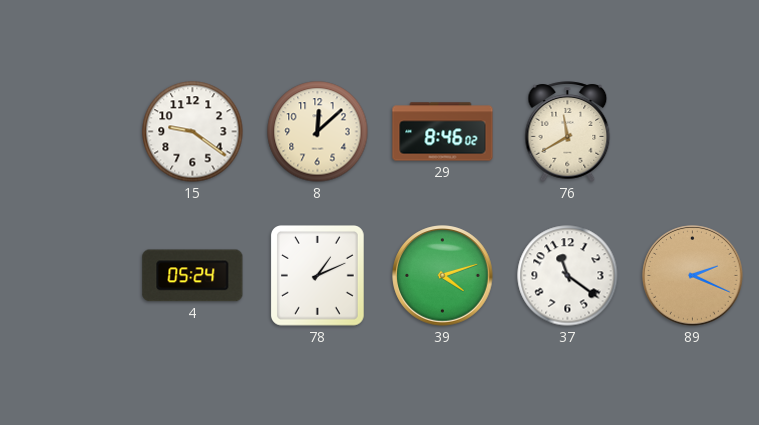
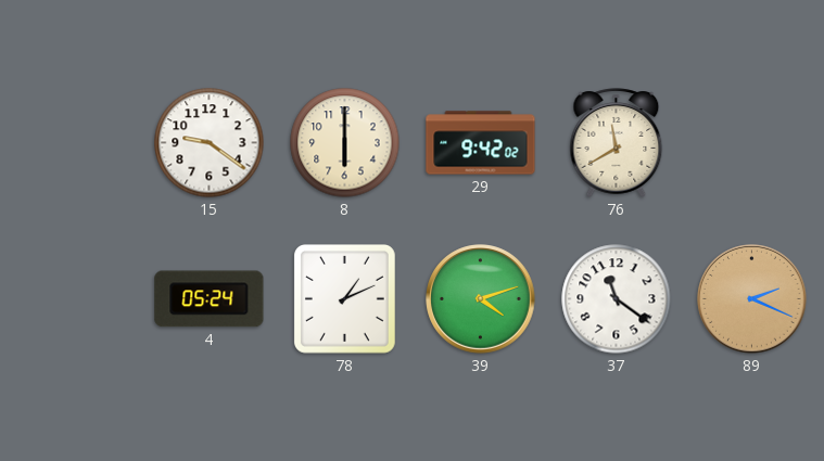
8: 12:08 -> 6:00 (345, 143)
29: 8:46 -> 9:42 (481, 143)
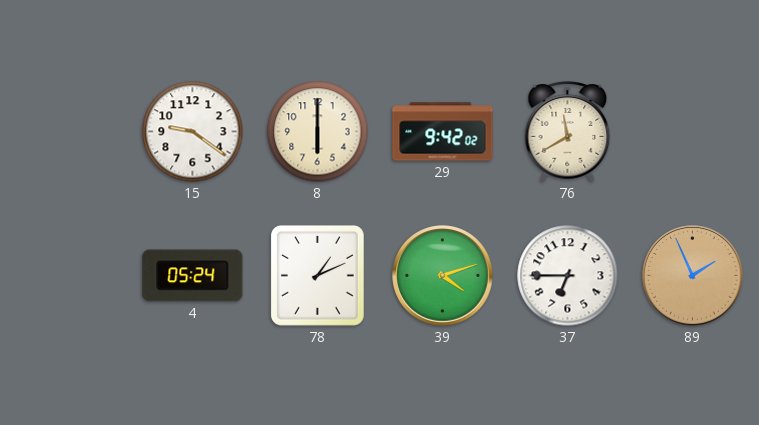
37: 11:21 -> 6:45 (568, 276)
89: 2:19 -> 1:56 (693, 276)
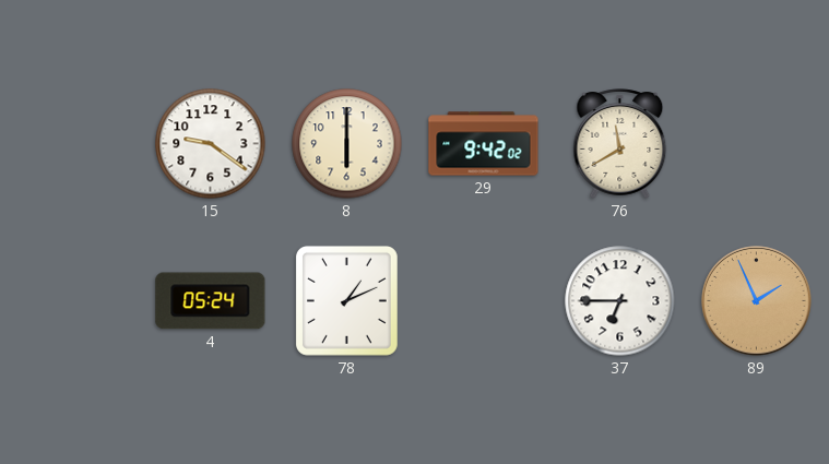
39: 4:12 -> none (443, 276)
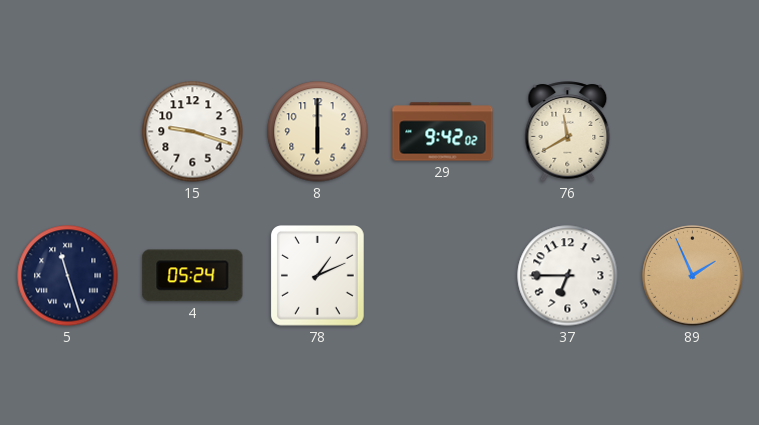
15: 9:21 -> 9:18 (193, 132)
5: none -> 11:27 (68, 276)
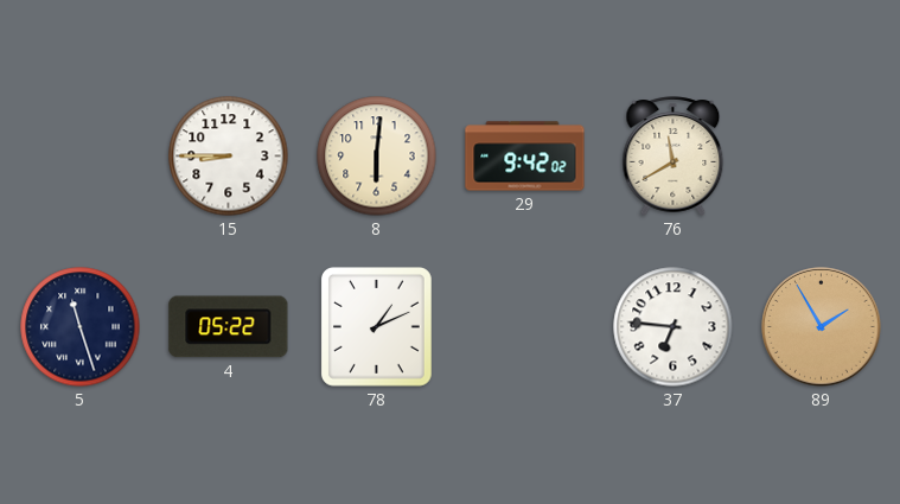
15: 9:18 -> 8:45 (229, 157)
8: 6:00 -> 6:01 (377, 157)
4: 05:24 -> 05:22 (229, 327)
37: 6:45 -> 6:46 (674, 327)
89: 1:56 -> 1:55 (822, 327)
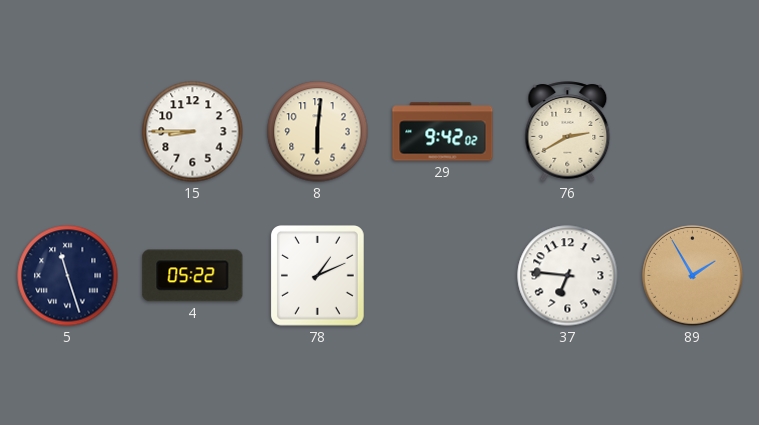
76: 11:40 -> 2:40 (568, 132)
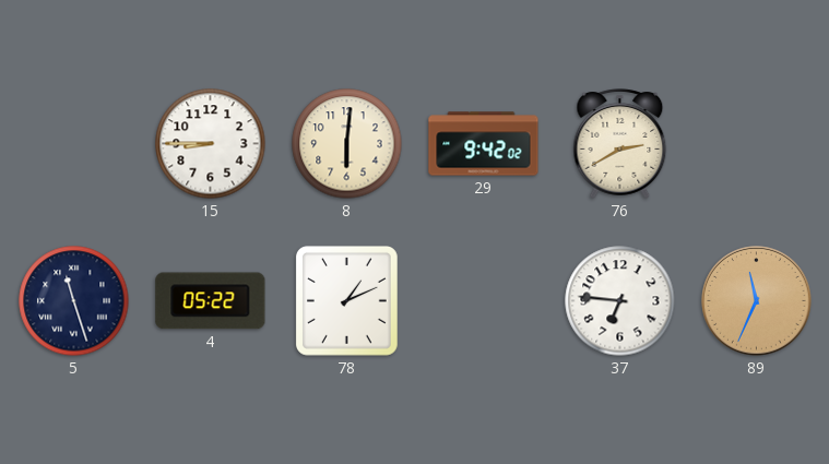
89: 1:55 -> 11:34 (757, 301)
